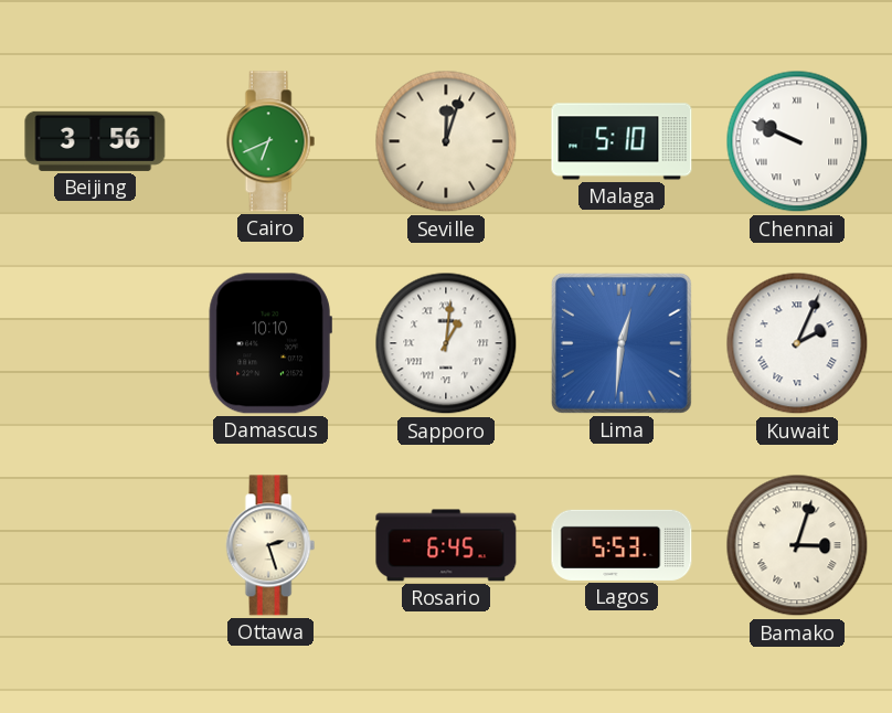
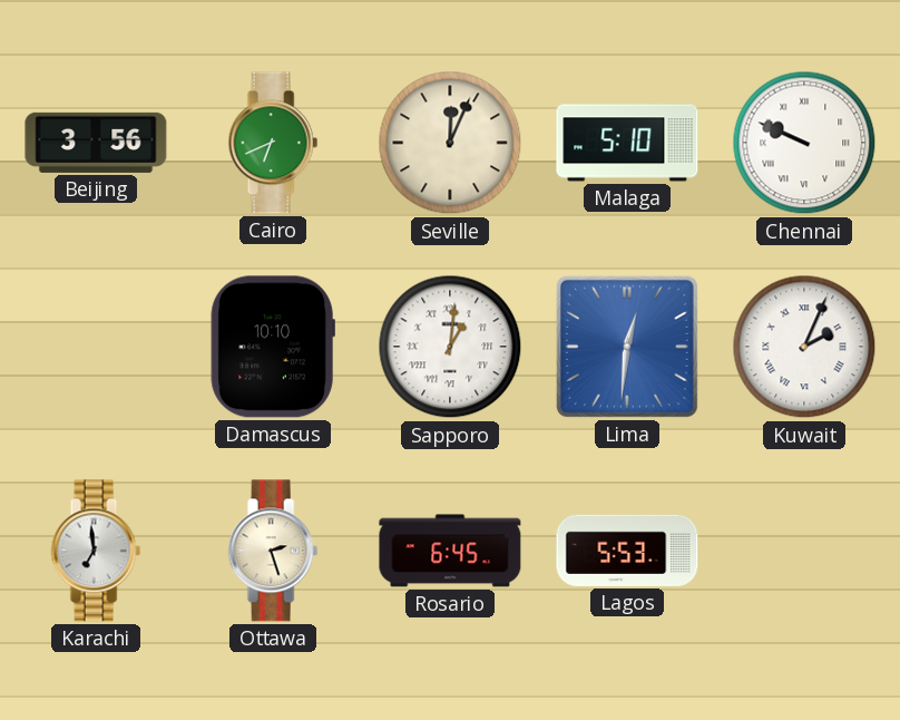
Seville: 12:03 -> 12:04 (450, 143)
Karachi: none -> 6:59 (96, 551)
Bamako: 3:03 -> none (797, 545)
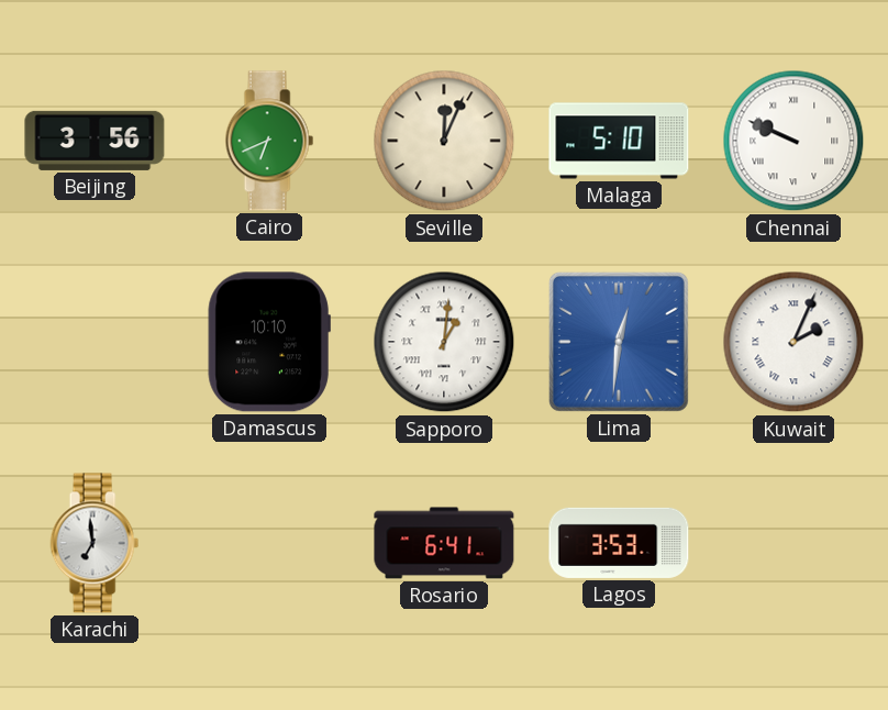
Ottawa: 2:27 -> none (273, 551)
Rosario: 6:45 -> 6:41 (444, 543)
Lagos: 5:53 -> 3:53 (619, 543)
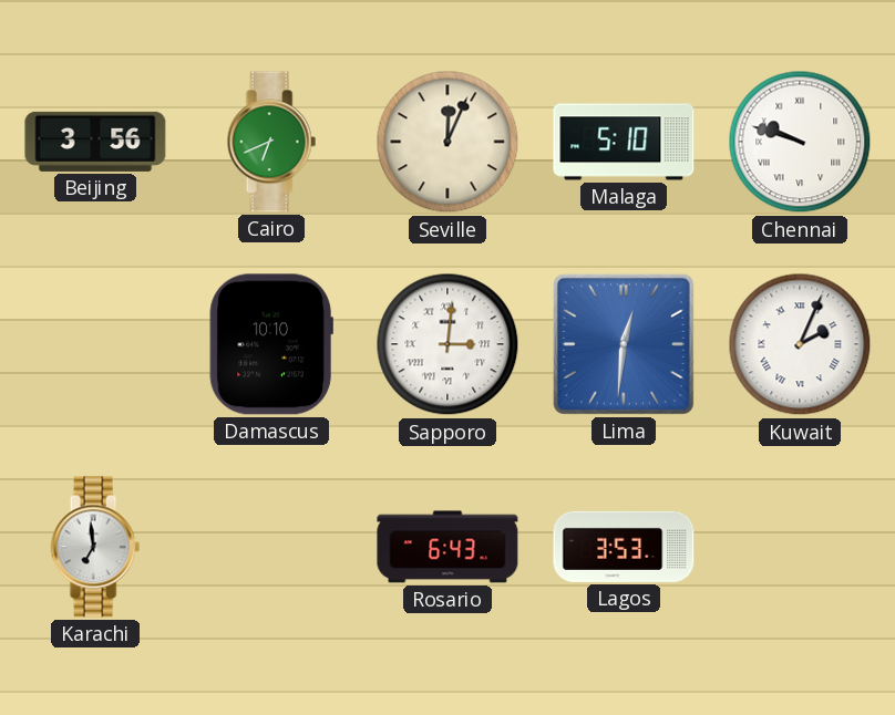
Chennai: 9:49 -> 9:48 (800, 142)
Sapporo: 1:01 -> 3:01 (447, 344)
Rosario: 6:41 -> 6:43 (447, 547)
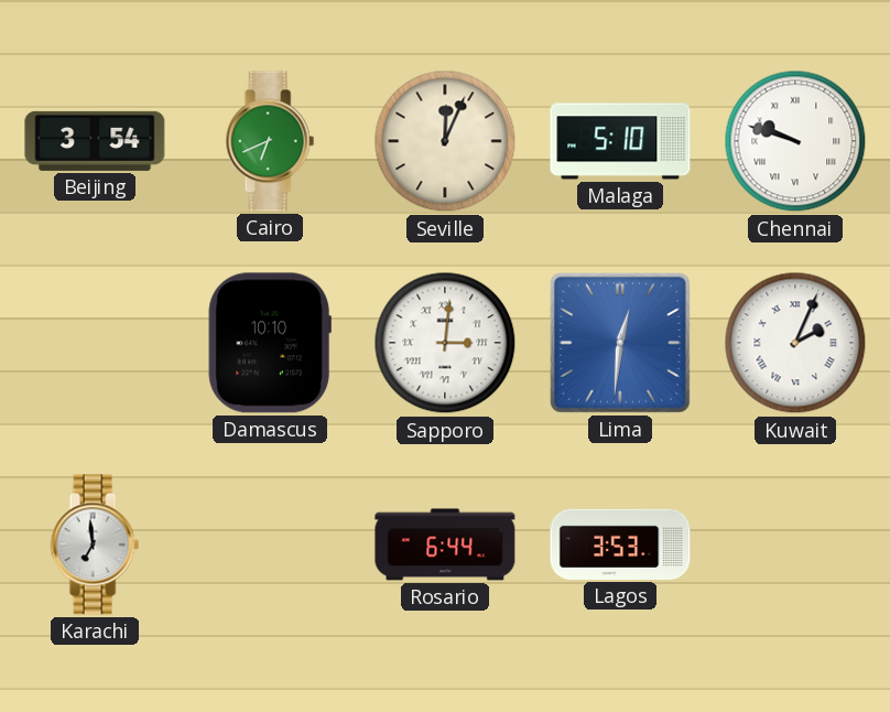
Beijing: 3:56 -> 3:54 (95, 141)
Rosario: 6:43 -> 6:44 (445, 544)
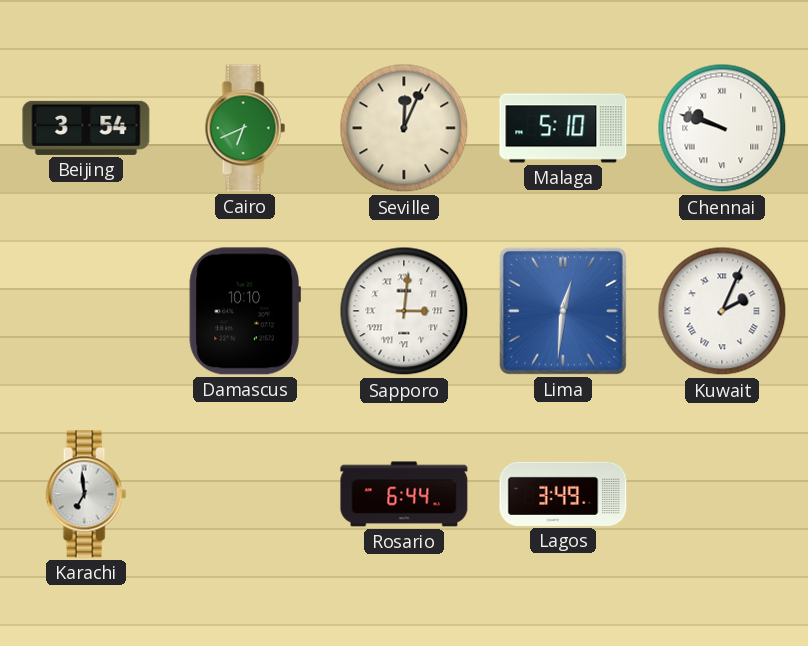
Lagos: 3:53 -> 3:49 (563, 494)
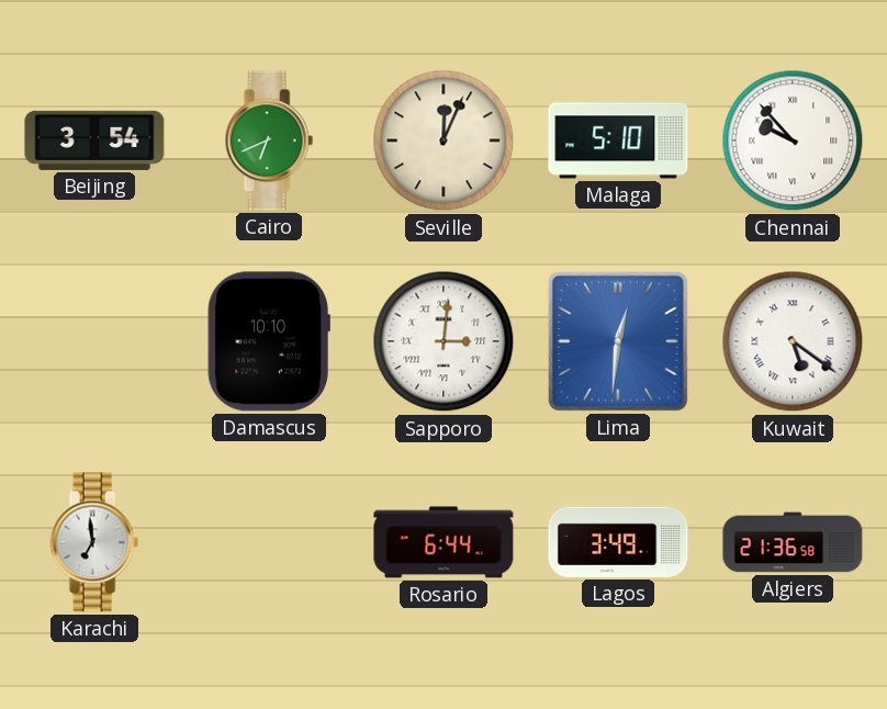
Chennai: 9:48 -> 9:53 (793, 140)
Kuwait: 2:04 -> 5:21 (793, 341)
Algiers: none -> 21:36 (793, 542)
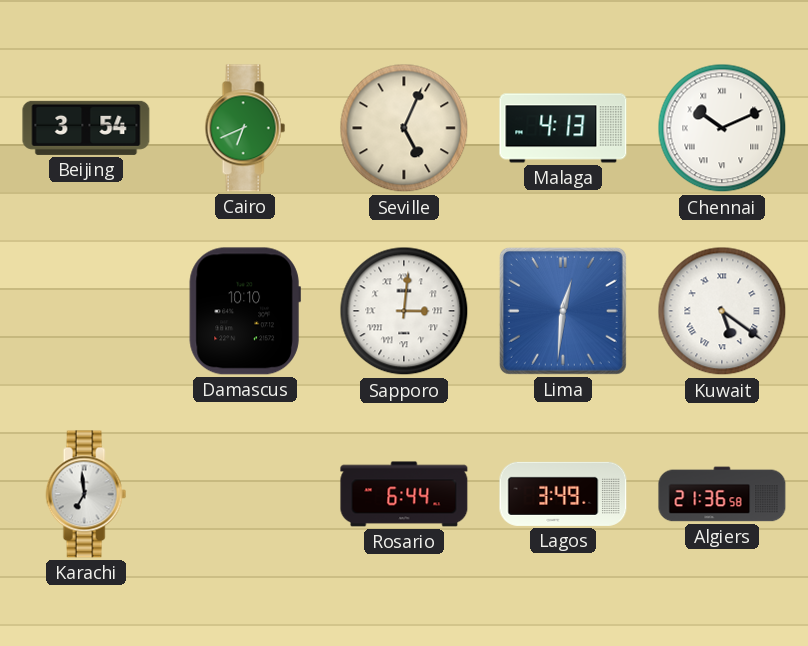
Seville: 12:04 -> 5:04 (404, 128)
Malaga: 5:10 -> 4:13 (563, 128)
Chennai: 9:53 -> 10:11 (722, 128)
